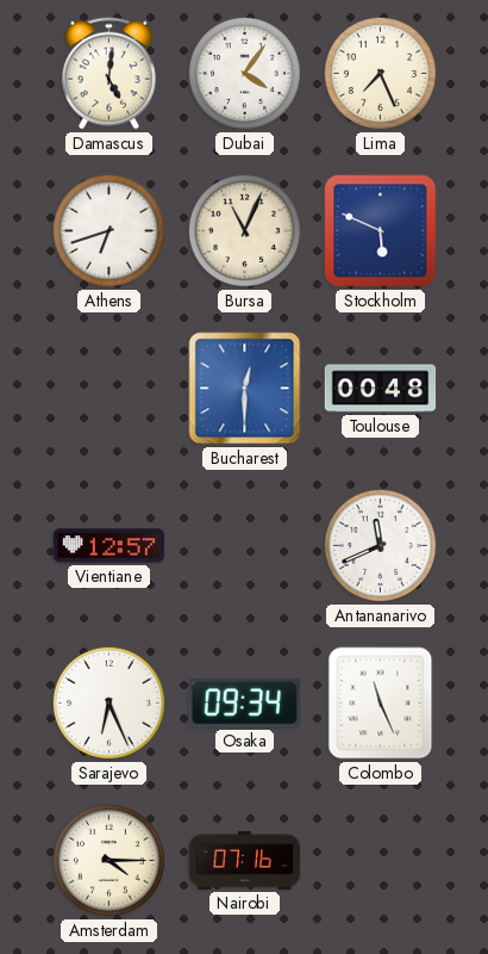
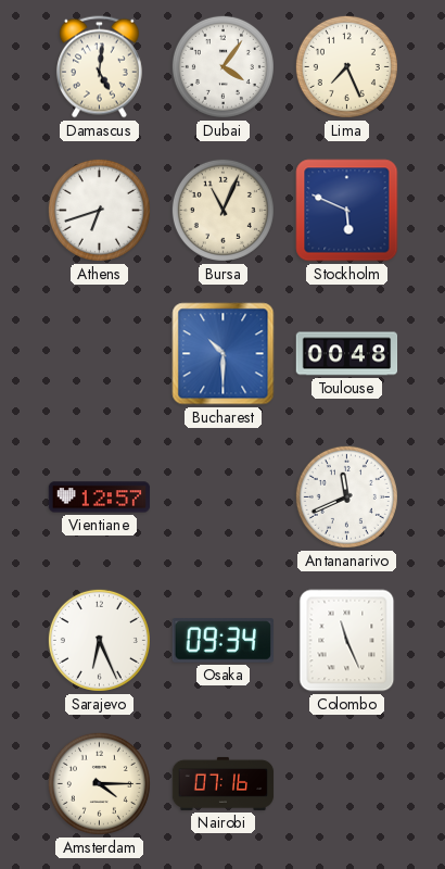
Bucharest: 12:30 -> 10:30 (224, 354)
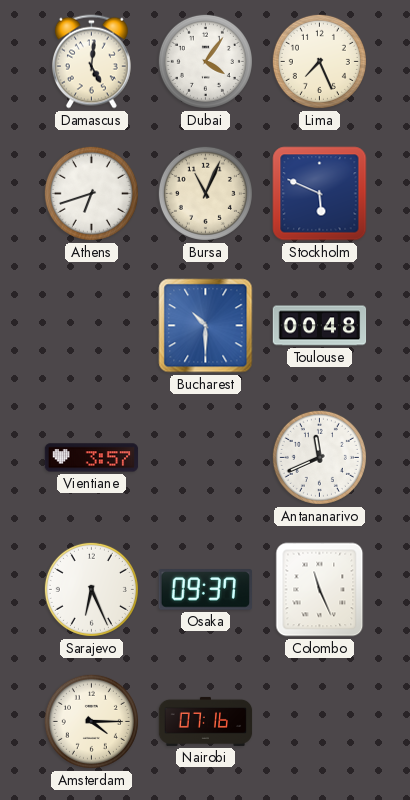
Vientiane: 12:57 -> 3:57 (92, 458)
Osaka: 09:34 -> 09:37 (205, 590)
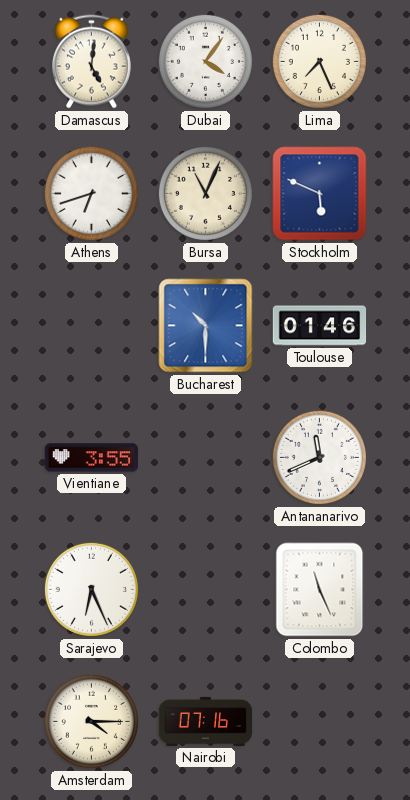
Toulouse: 00:48 -> 01:46 (320, 326)
Vientiane: 3:57 -> 3:55 (92, 458)
Osaka: 09:37 -> none (205, 590)
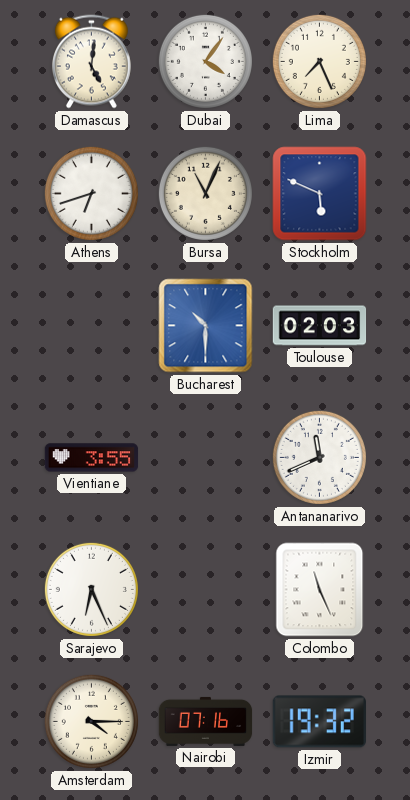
Toulouse: 01:46 -> 02:03 (320, 326)
Izmir: none -> 19:32 (319, 722)
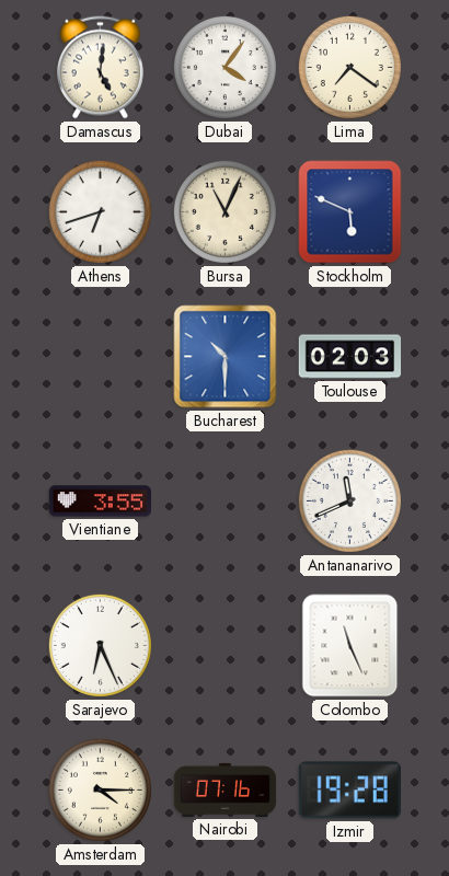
Lima: 7:26 -> 7:21 (349, 67)
Izmir: 19:32 -> 19:28 (349, 791)
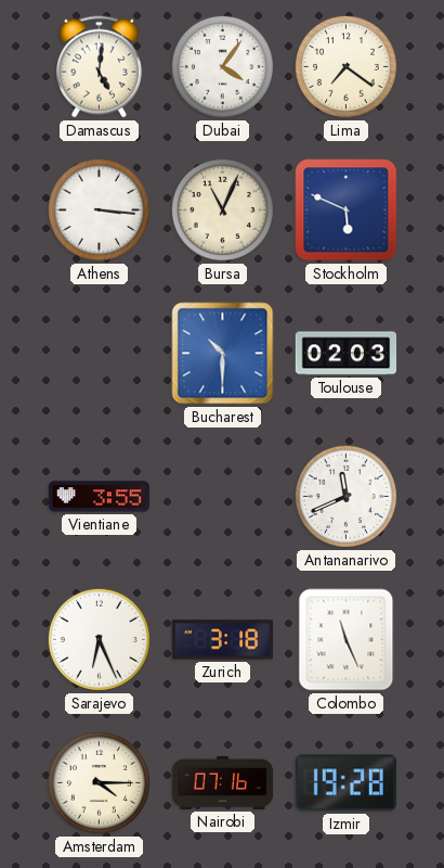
Athens: 6:42 -> 3:16 (99, 209)
Zurich: none -> 3:18 (222, 640)
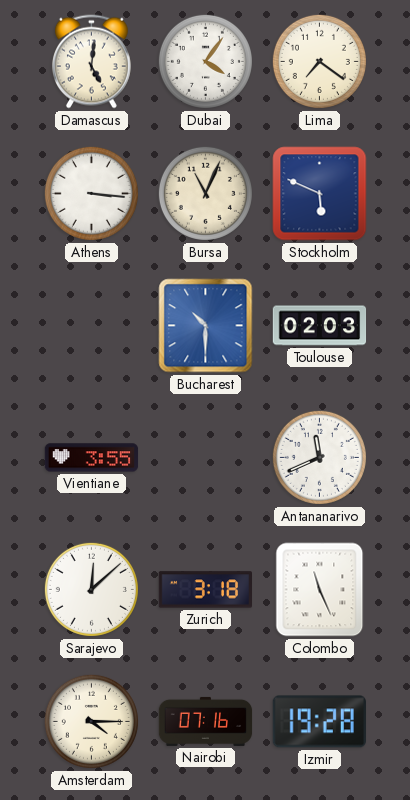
Sarajevo: 6:26 -> 12:08 (91, 589)
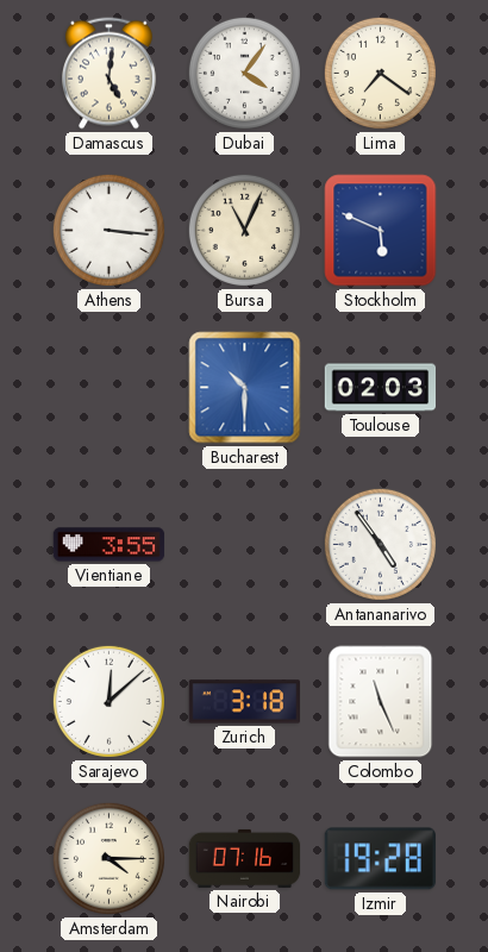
Antananarivo: 11:41 -> 4:54 (380, 544)
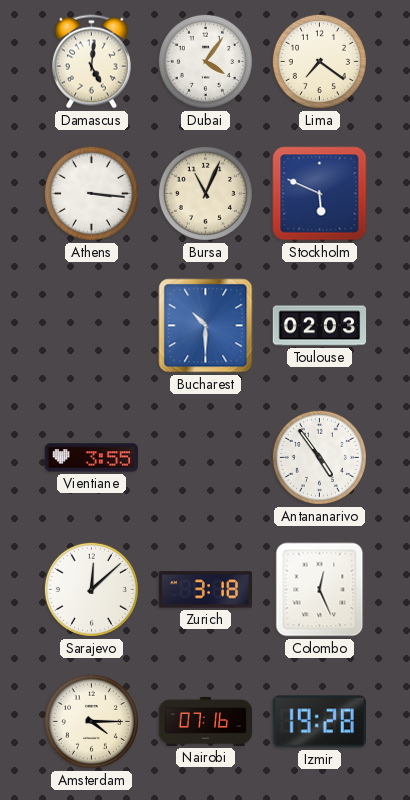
Colombo: 11:26 -> 12:26 (320, 590)
